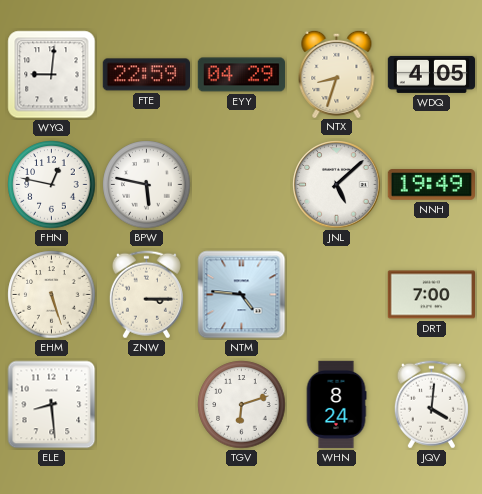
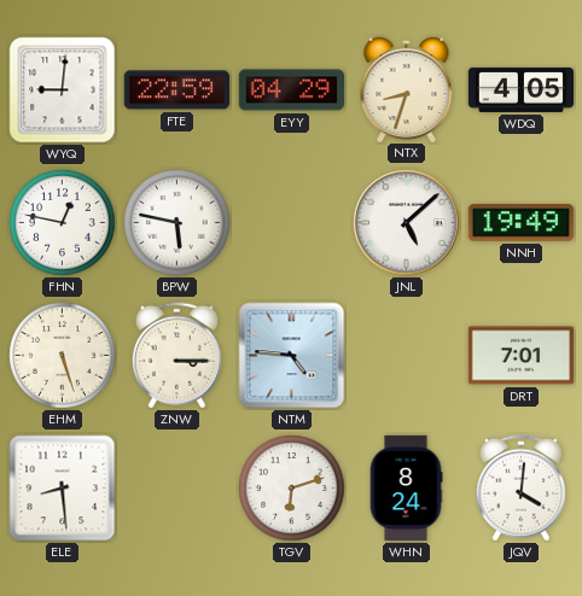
DRT: 7:00 -> 7:01 (520, 356)
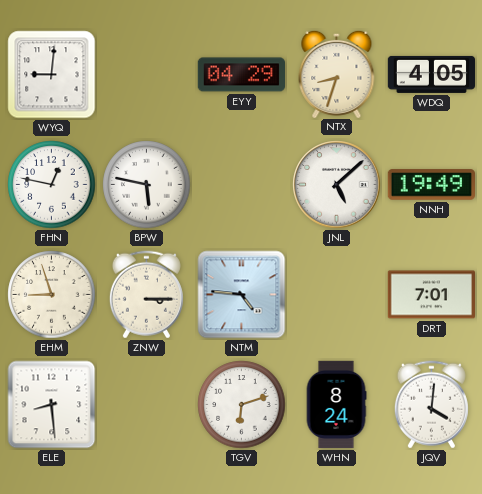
FTE: 22:59 -> none (176, 90)
EHM: 5:27 -> 8:57 (52, 295)
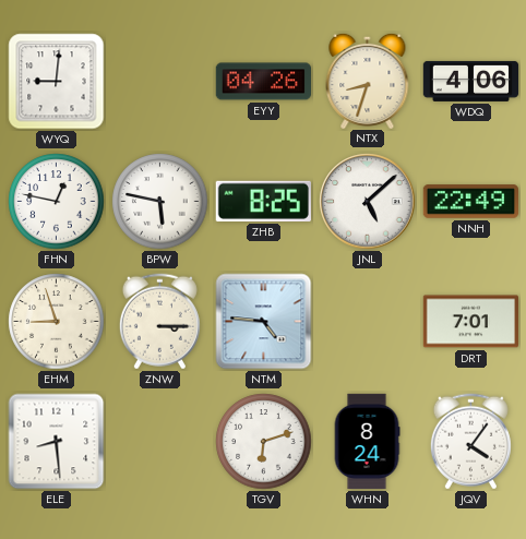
EYY: 04:29 -> 04:26 (263, 82)
WDQ: 4:05 -> 4:06 (471, 81)
ZHB: none -> 8:25 (263, 201)
NNH: 19:49 -> 22:49 (470, 202)
JQV: 4:01 -> 4:06 (470, 442)
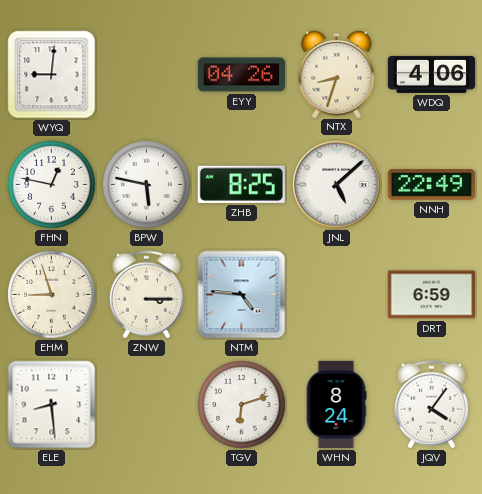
DRT: 7:01 -> 6:59 (431, 295)
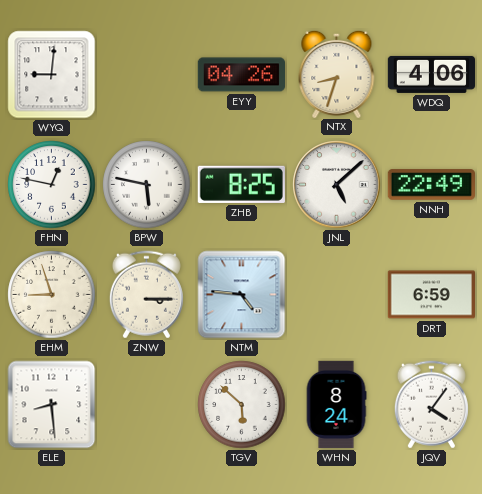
TGV: 6:12 -> 5:52 (242, 405)
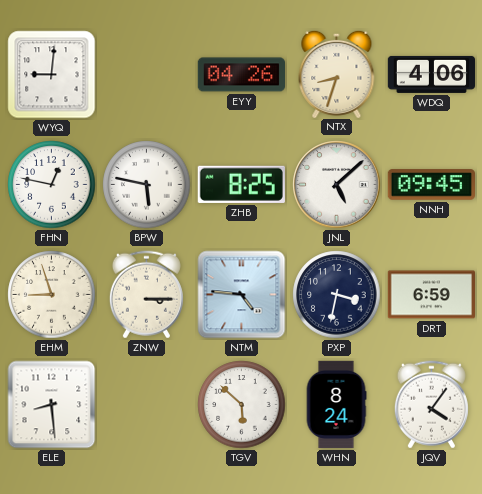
NNH: 22:49 -> 09:45 (431, 185)
PXP: none -> 3:32 (337, 295)
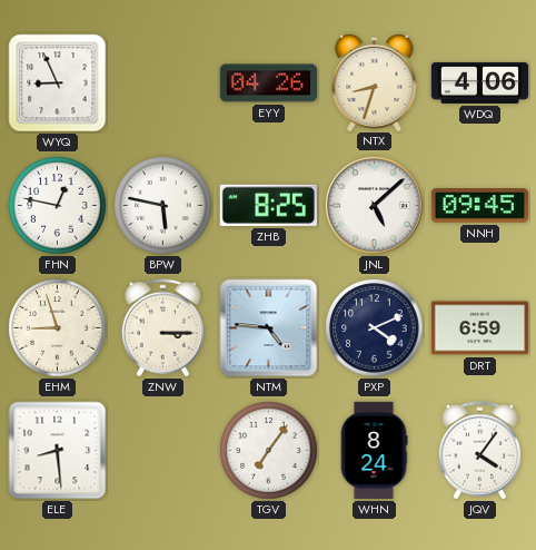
WYQ: 9:01 -> 8:56 (58, 84)
PXP: 3:32 -> 4:11 (375, 328)
TGV: 5:52 -> 7:06 (269, 451)
